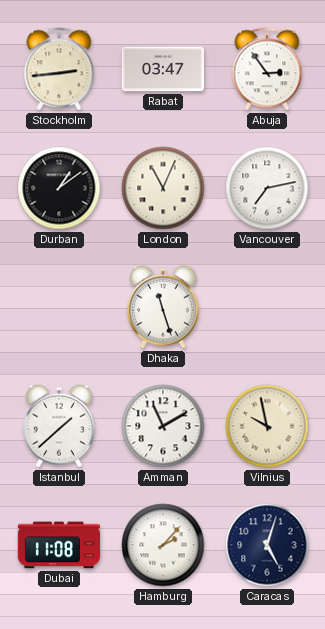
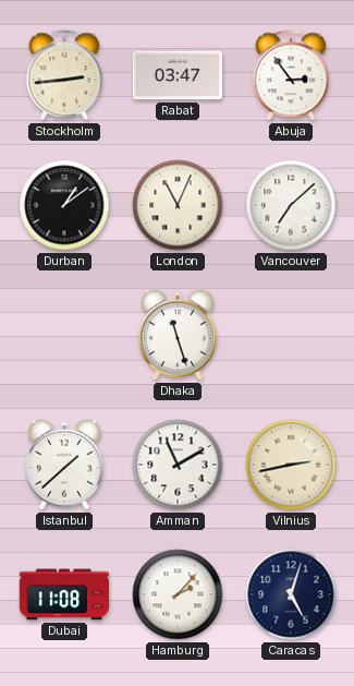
Vancouver: 7:13 -> 7:08 (291, 205)
Vilnius: 9:58 -> 2:43 (291, 465)
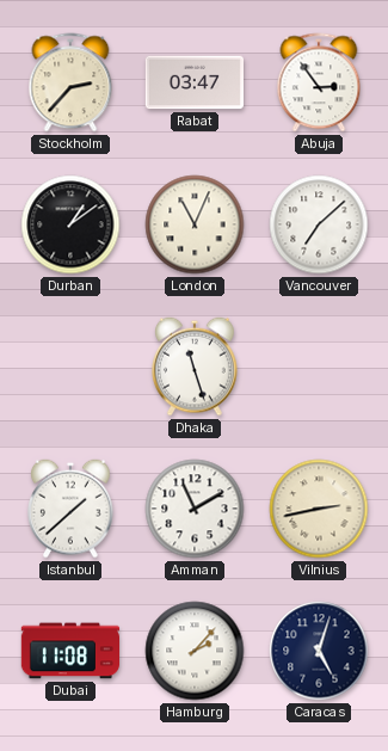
Stockholm: 2:44 -> 2:37 (70, 82)
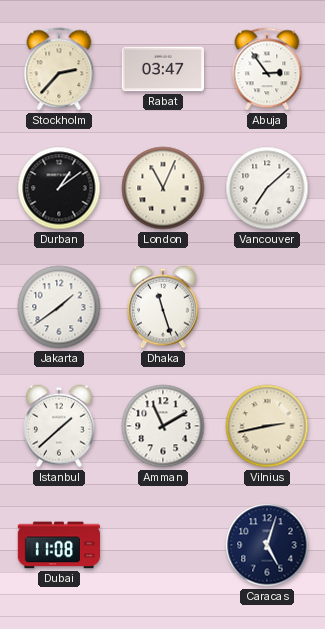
Jakarta: none -> 1:39 (59, 307)
Hamburg: 2:07 -> none (195, 651)
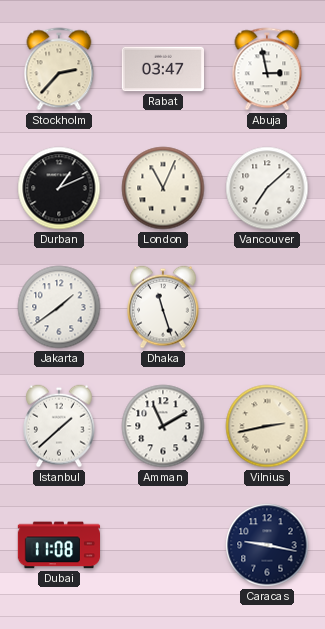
Abuja: 2:54 -> 2:58 (267, 69)
Durban: 1:09 -> 1:11 (59, 188)
Caracas: 5:03 -> 9:17 (267, 545)
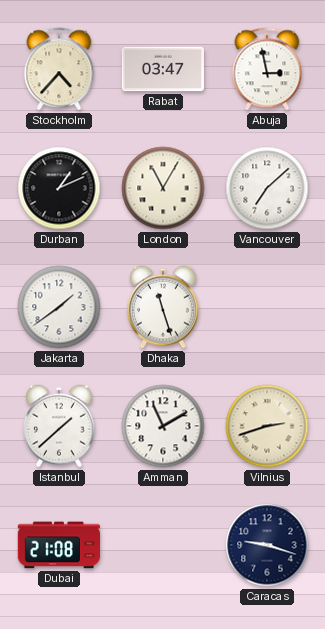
Stockholm: 2:37 -> 4:37 (59, 69)
London: 11:04 -> 11:05 (163, 188)
Vilnius: 2:43 -> 2:42 (267, 426)
Dubai: 11:08 -> 21:08 (59, 545)
Caracas: 9:17 -> 9:18 (267, 545)
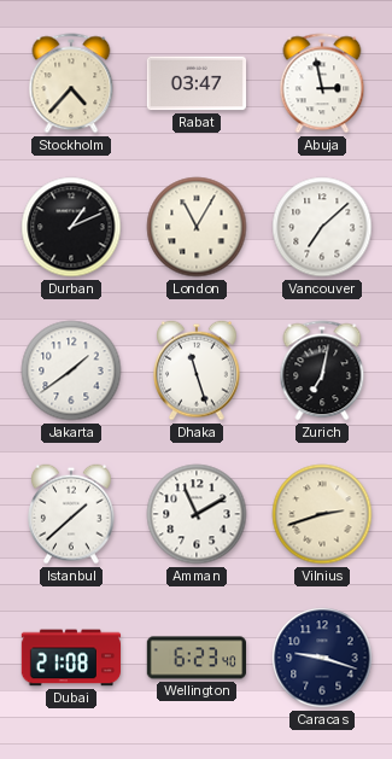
Zurich: none -> 7:02 (322, 370)
Wellington: none -> 6:23 (195, 658)
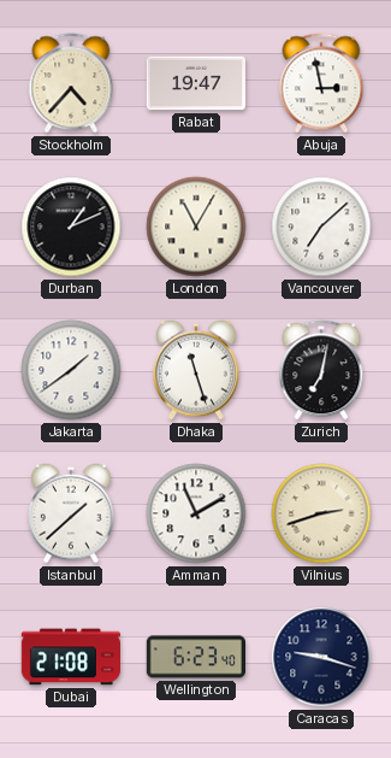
Rabat: 03:47 -> 19:47 (195, 83)
